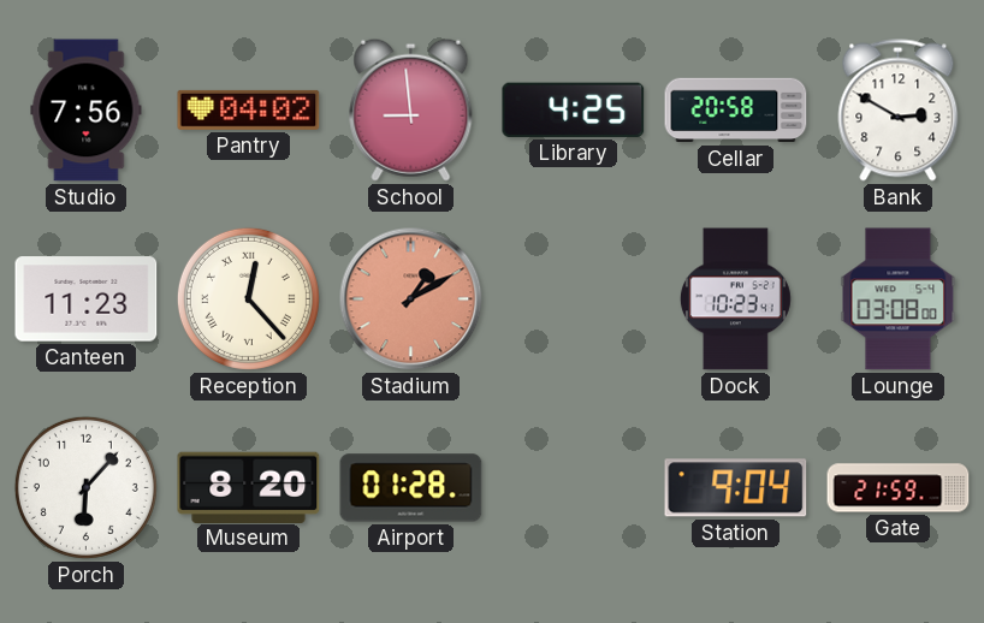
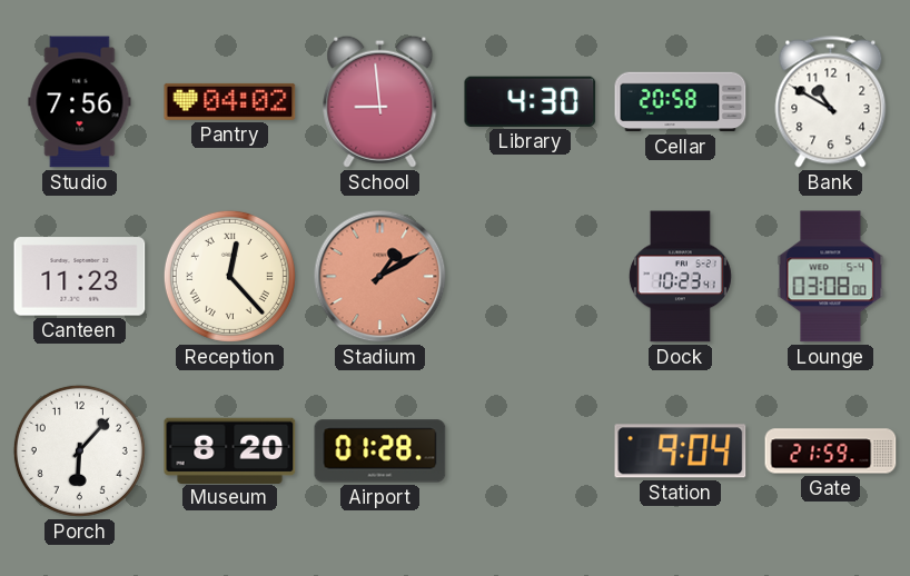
Library: 4:25 -> 4:30 (531, 101)
Bank: 2:50 -> 10:50 (831, 102)
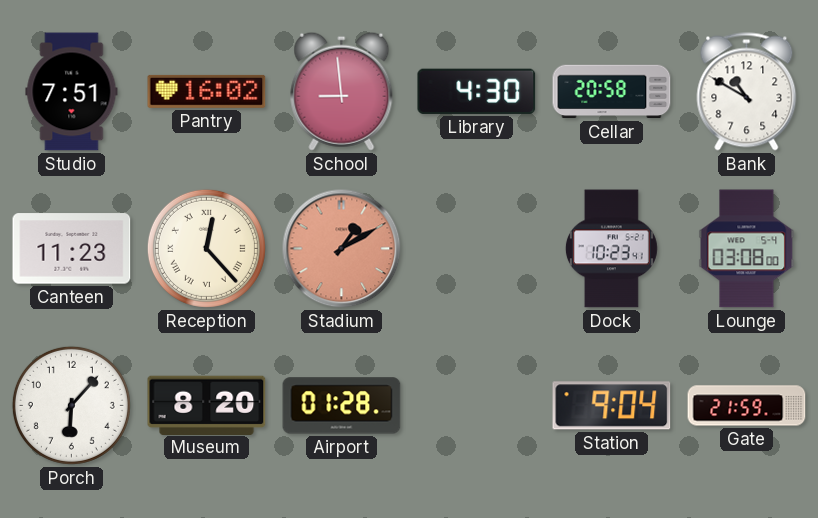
Studio: 7:56 -> 7:51 (72, 92)
Pantry: 04:02 -> 16:02 (207, 91)
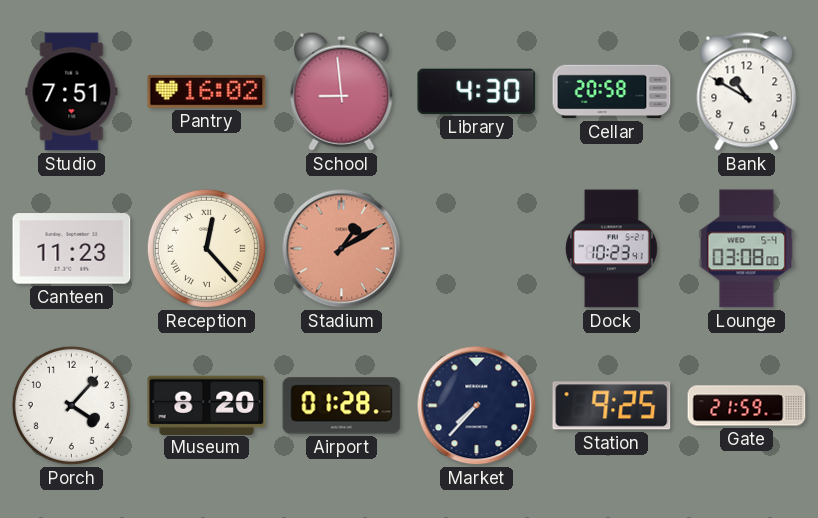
Porch: 6:07 -> 4:07 (71, 405)
Market: none -> 7:37 (477, 406)
Station: 9:04 -> 9:25 (612, 406)
